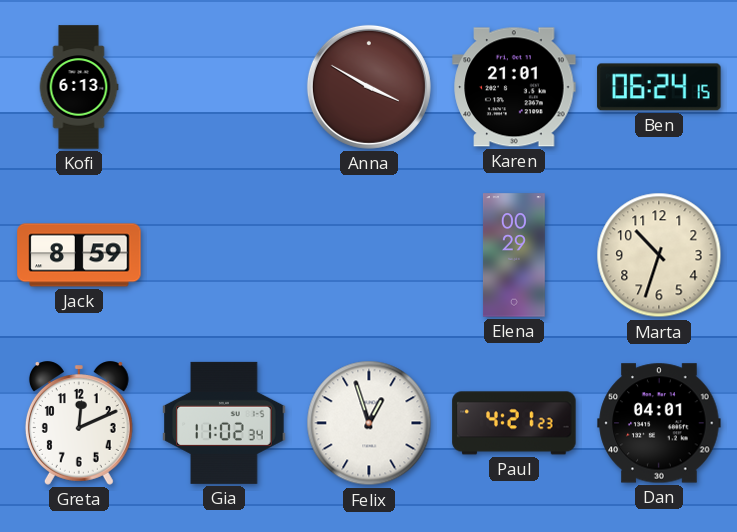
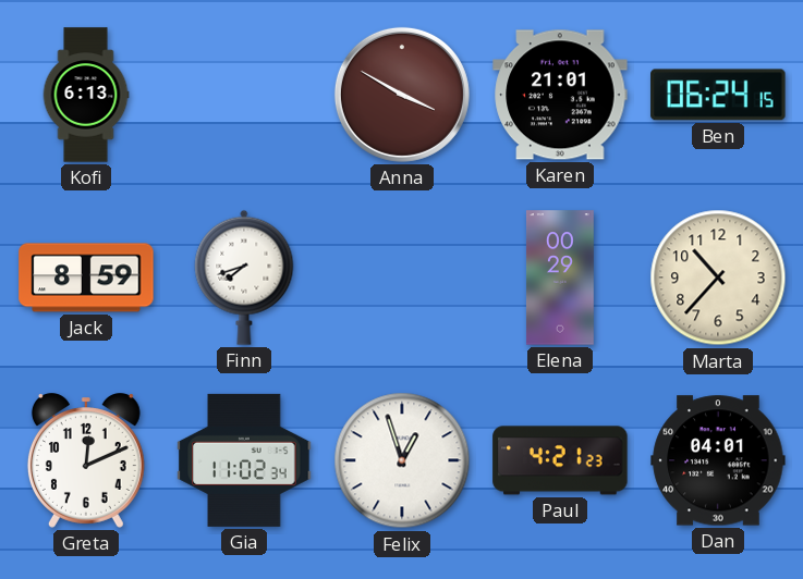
Finn: none -> 7:42 (244, 278)
Marta: 10:33 -> 10:37 (718, 278)
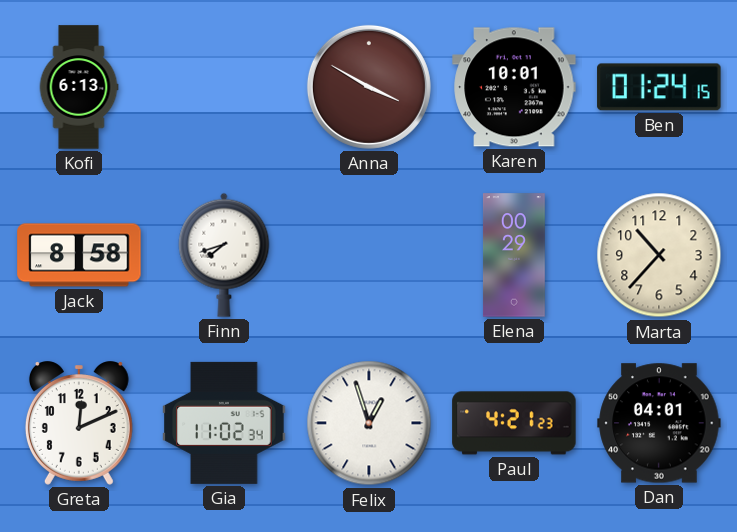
Karen: 21:01 -> 10:01 (514, 87)
Ben: 06:24 -> 01:24 (659, 87)
Jack: 8:59 -> 8:58 (79, 255)
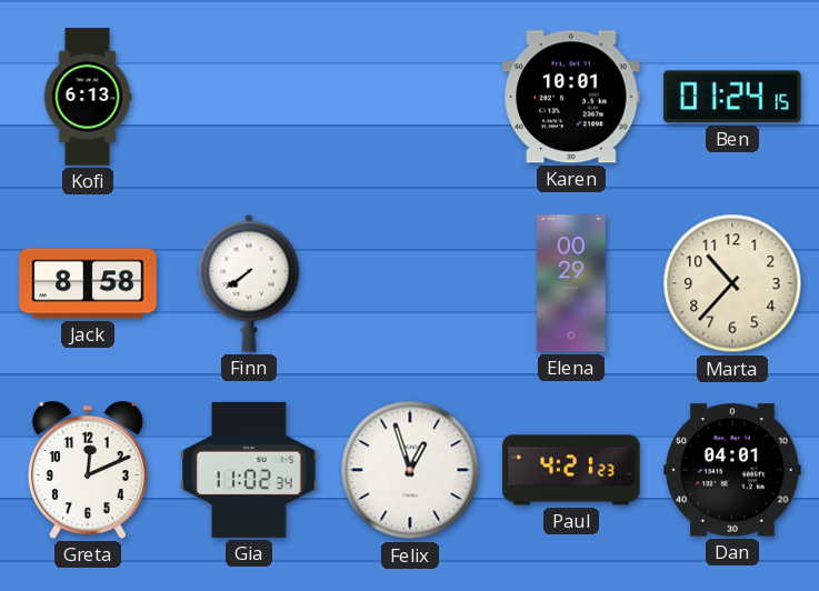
Anna: 3:50 -> none (369, 87)
Finn: 7:42 -> 7:39 (249, 283)
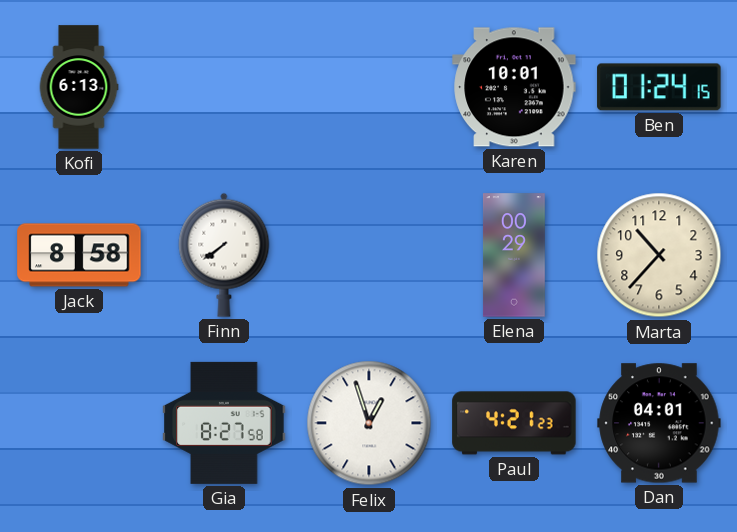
Greta: 12:11 -> none (88, 470)
Gia: 11:02 -> 8:27 (224, 423)
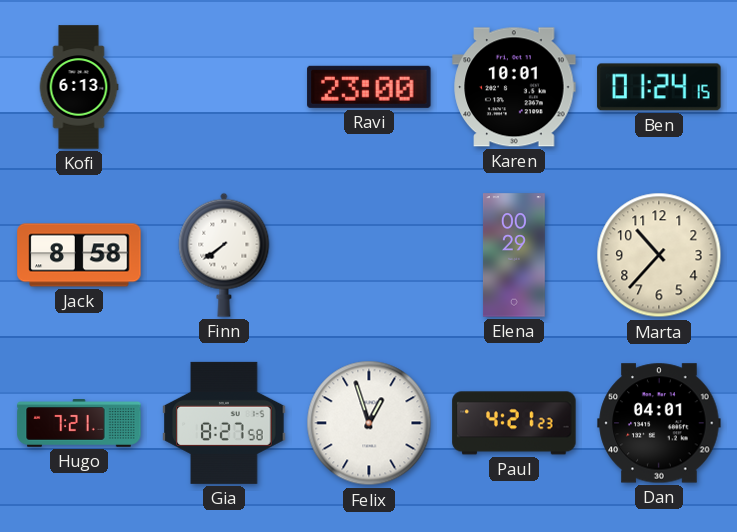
Ravi: none -> 23:00 (369, 87)
Hugo: none -> 7:21 (79, 423)
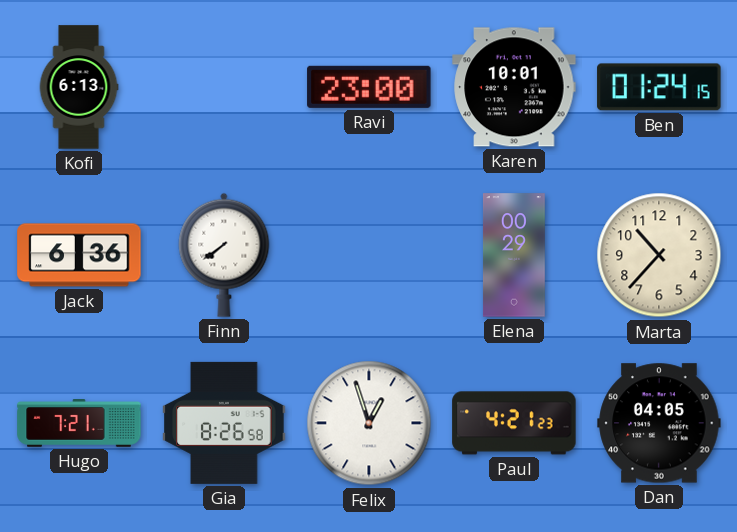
Jack: 8:58 -> 6:36 (79, 255)
Gia: 8:27 -> 8:26 (224, 423)
Dan: 04:01 -> 04:05 (659, 423)
